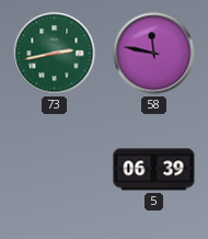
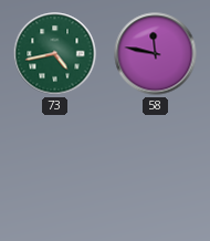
73: 2:43 -> 4:43 (55, 54)
5: 06:39 -> none (154, 170)
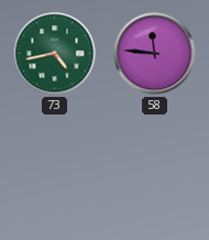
58: 11:47 -> 11:46 (155, 54)
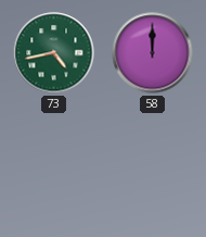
58: 11:46 -> 12:00 (153, 53)
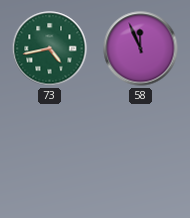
58: 12:00 -> 11:56 (141, 49)
